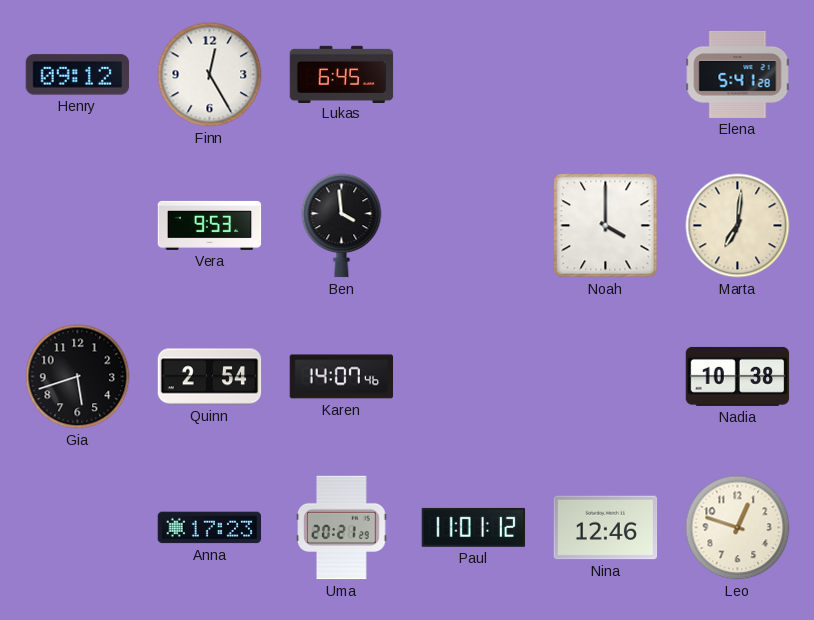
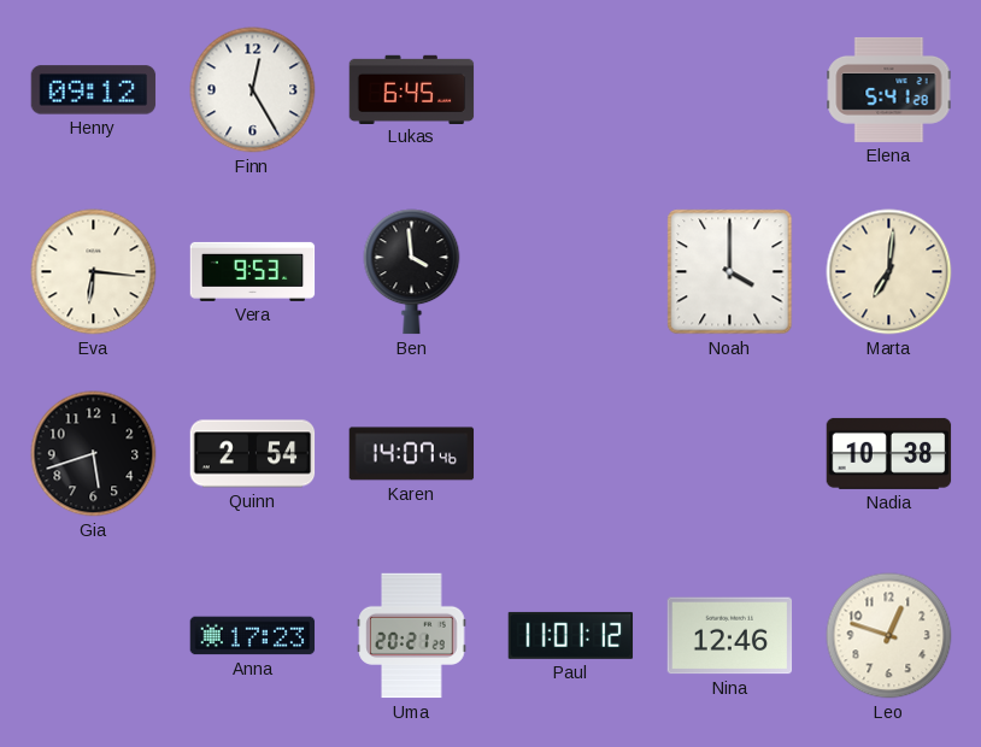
Eva: none -> 6:16 (94, 272)
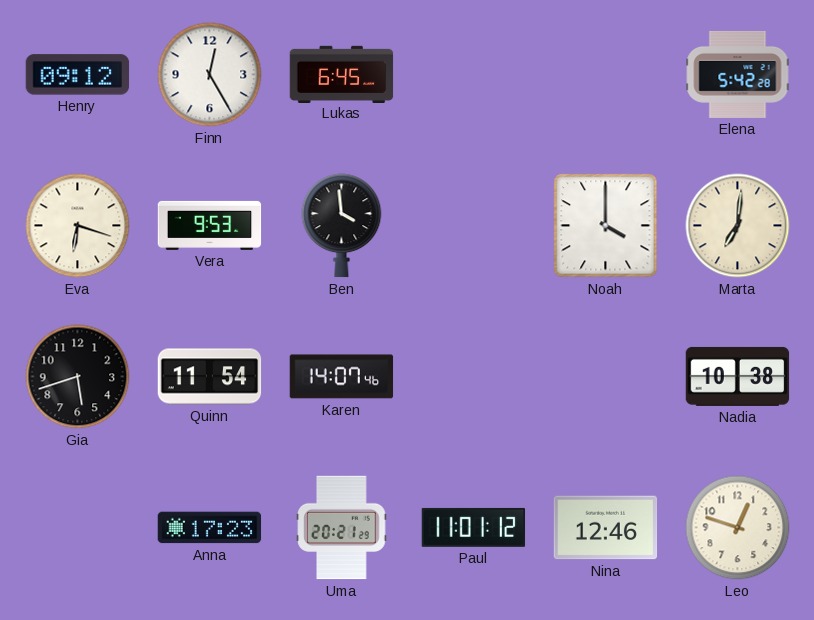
Elena: 5:41 -> 5:42 (738, 74)
Eva: 6:16 -> 6:18 (78, 226)
Quinn: 2:54 -> 11:54 (210, 377)
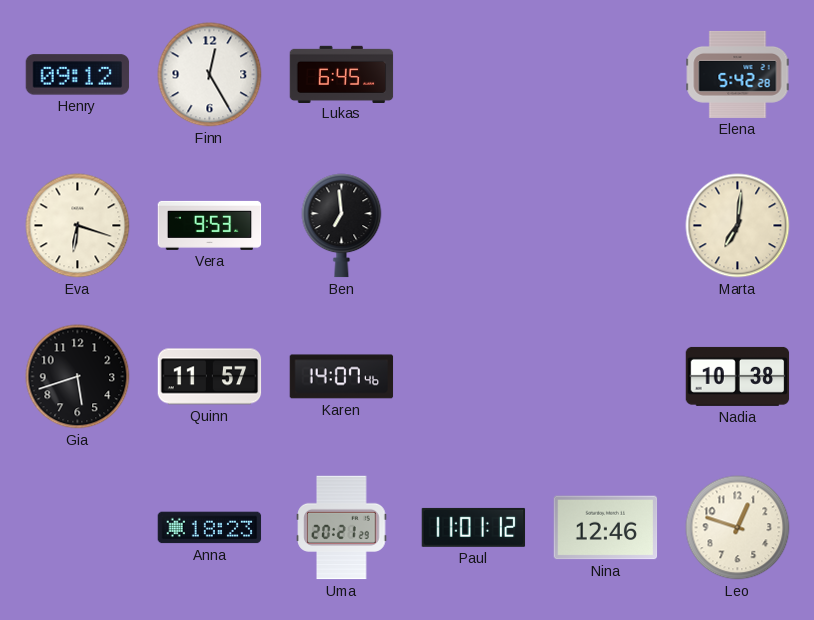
Ben: 3:59 -> 6:59 (342, 226)
Noah: 4:00 -> none (606, 226)
Quinn: 11:54 -> 11:57 (210, 377)
Anna: 17:23 -> 18:23 (210, 528)
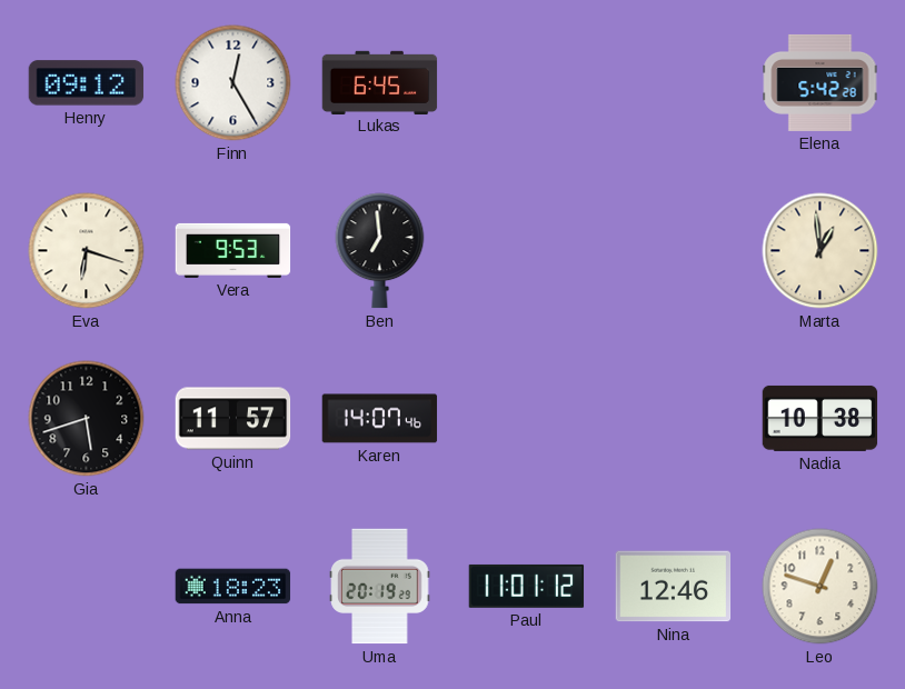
Marta: 7:01 -> 12:59 (821, 251)
Uma: 20:21 -> 20:19 (380, 587)
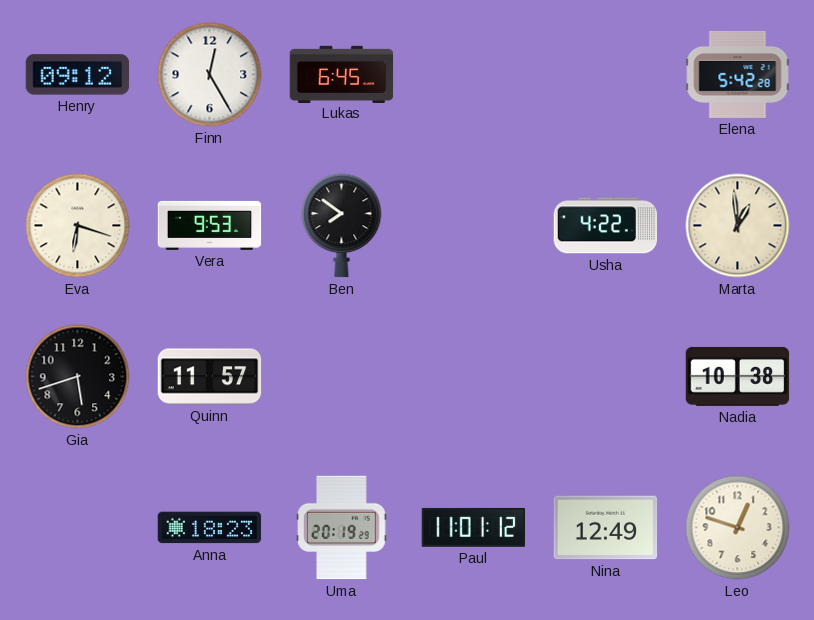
Ben: 6:59 -> 7:51 (342, 226)
Usha: none -> 4:22 (606, 226)
Karen: 14:07 -> none (380, 419)
Nina: 12:46 -> 12:49 (606, 528)
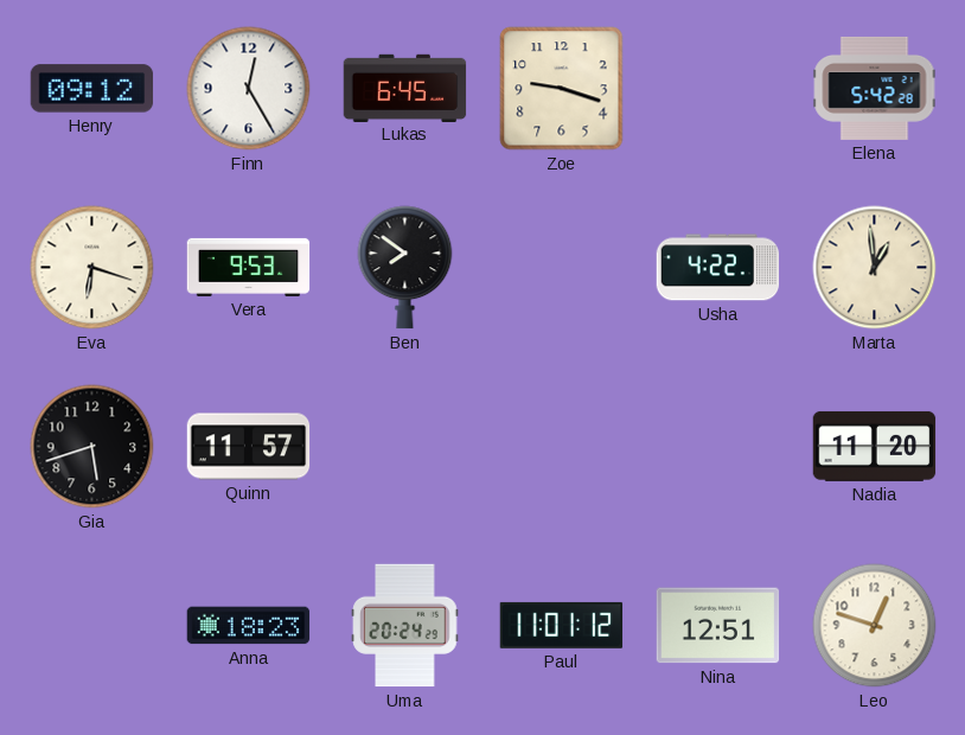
Zoe: none -> 9:18 (562, 89)
Nadia: 10:38 -> 11:20 (875, 446)
Uma: 20:19 -> 20:24 (405, 626)
Nina: 12:49 -> 12:51 (718, 626)
